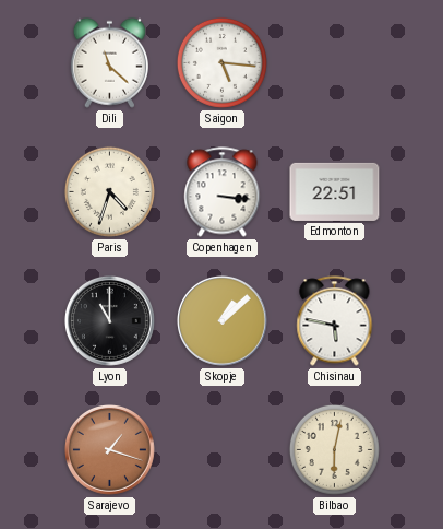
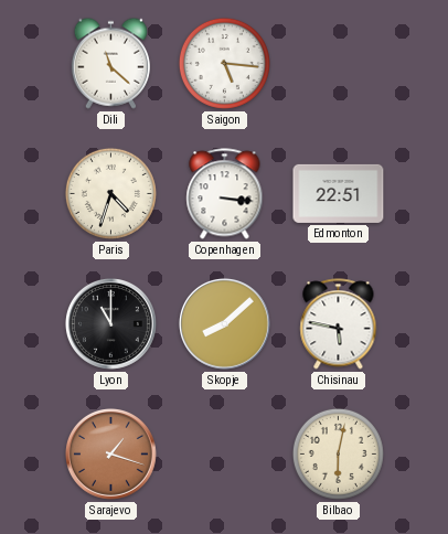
Skopje: 1:08 -> 8:08 (224, 323)
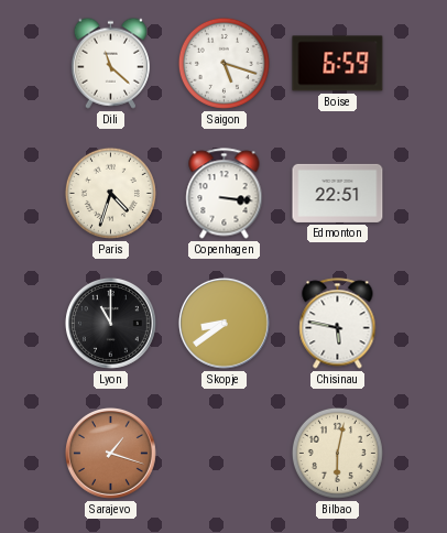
Saigon: 5:16 -> 5:18 (223, 63)
Boise: none -> 6:59 (338, 64)
Skopje: 8:08 -> 8:39 (223, 323)
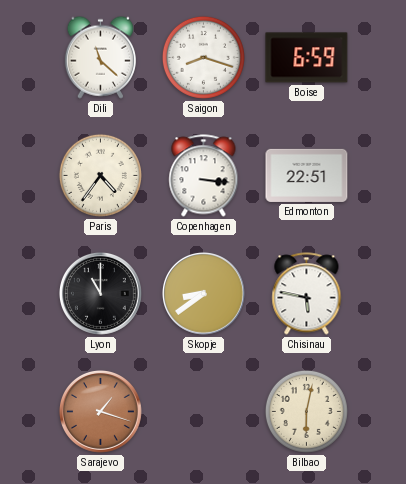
Saigon: 5:18 -> 8:18 (203, 57)
Paris: 4:33 -> 4:36 (100, 175)
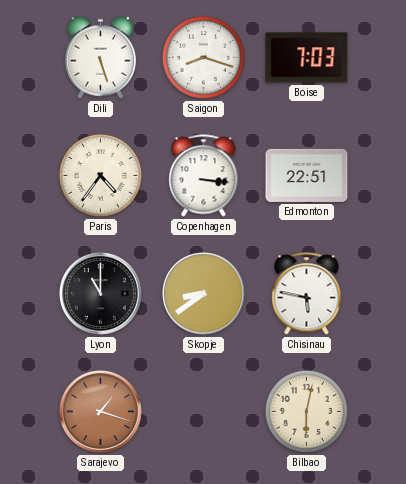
Dili: 11:22 -> 5:27 (100, 57)
Boise: 6:59 -> 7:03 (307, 58)
